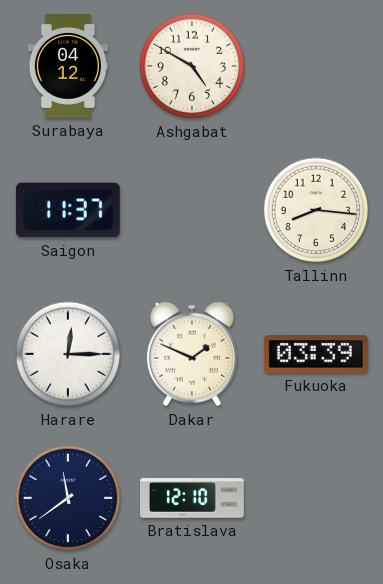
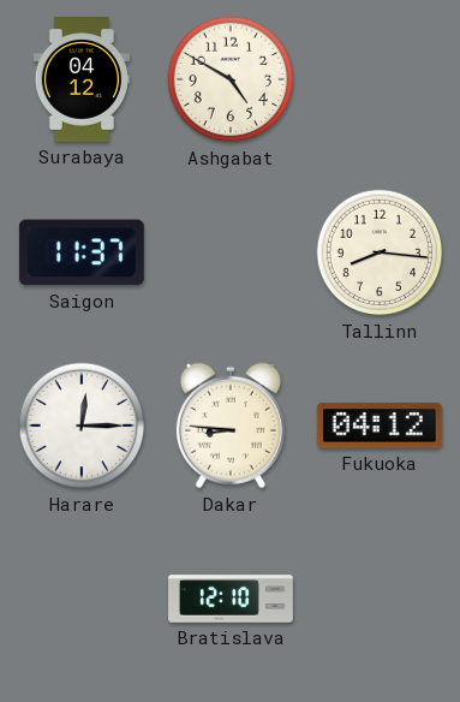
Dakar: 1:49 -> 8:46 (231, 426)
Fukuoka: 03:39 -> 04:12 (380, 426)
Osaka: 11:39 -> none (68, 498)
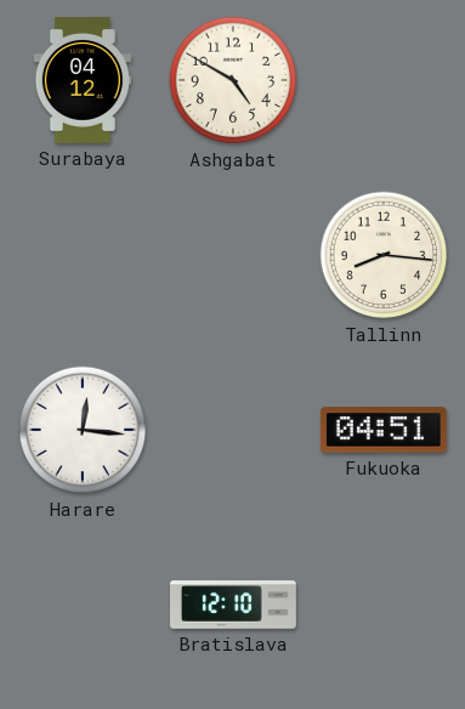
Saigon: 11:37 -> none (82, 252)
Harare: 12:15 -> 12:16 (83, 430)
Dakar: 8:46 -> none (231, 426)
Fukuoka: 04:12 -> 04:51 (384, 430)
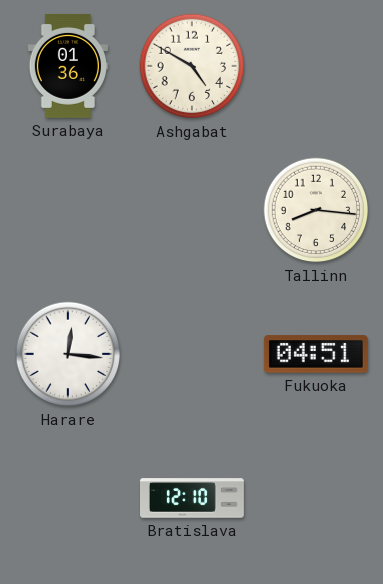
Surabaya: 04:12 -> 01:36 (68, 66)
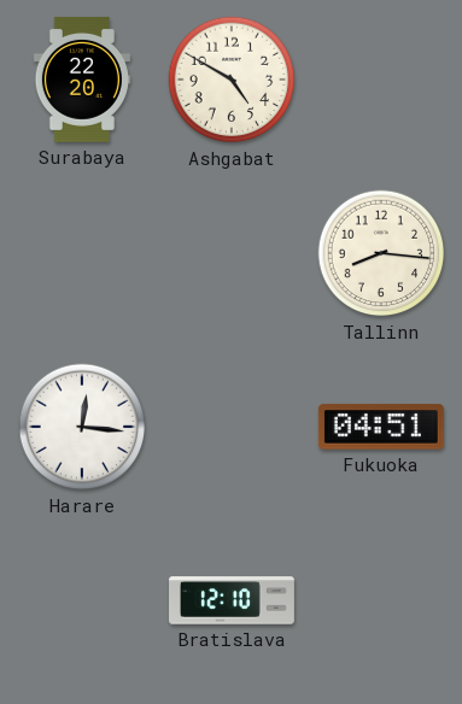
Surabaya: 01:36 -> 22:20 (82, 80)
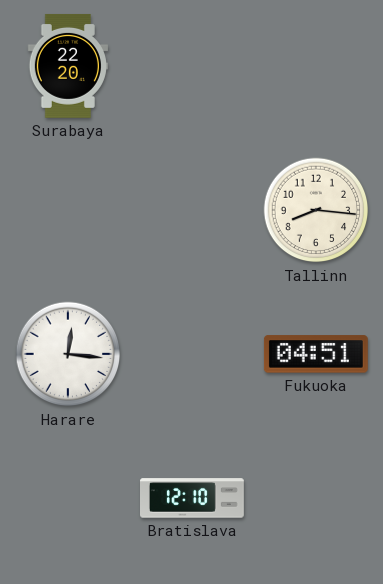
Ashgabat: 4:50 -> none (232, 80)
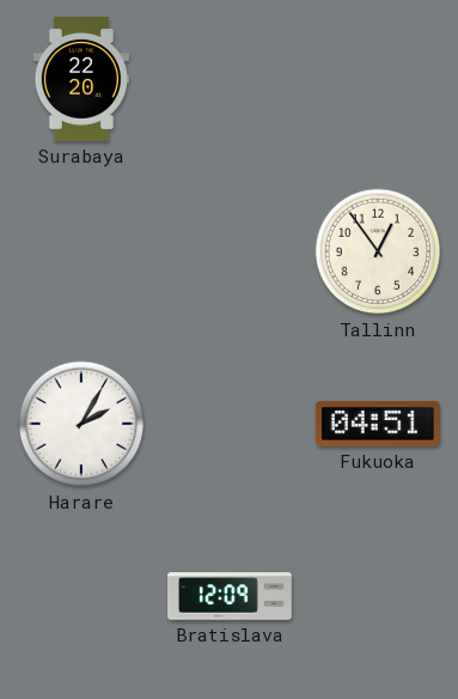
Tallinn: 8:16 -> 12:54 (378, 251)
Harare: 12:16 -> 2:05 (81, 424)
Bratislava: 12:10 -> 12:09 (231, 596)
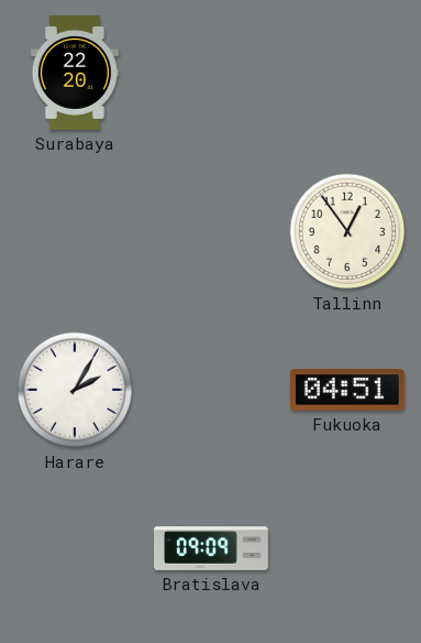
Bratislava: 12:09 -> 09:09 (212, 548)
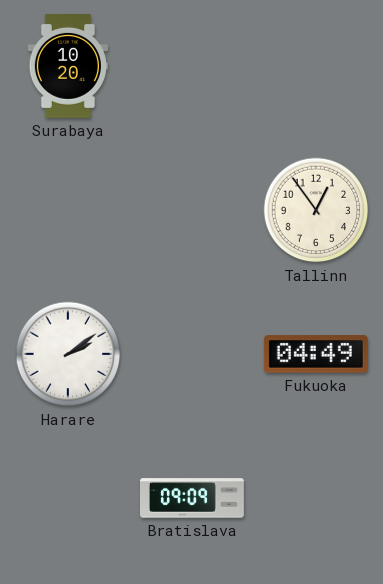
Surabaya: 22:20 -> 10:20 (68, 66)
Harare: 2:05 -> 2:09 (68, 354)
Fukuoka: 04:51 -> 04:49 (316, 354)
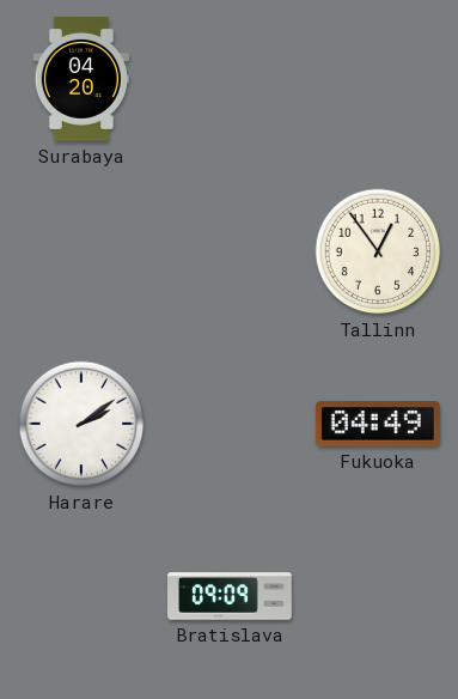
Surabaya: 10:20 -> 04:20 (81, 79)
